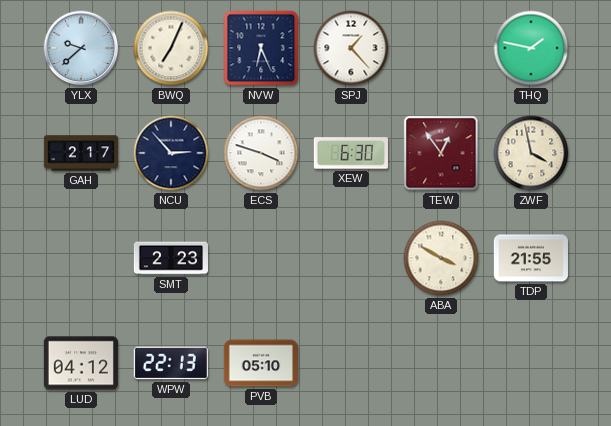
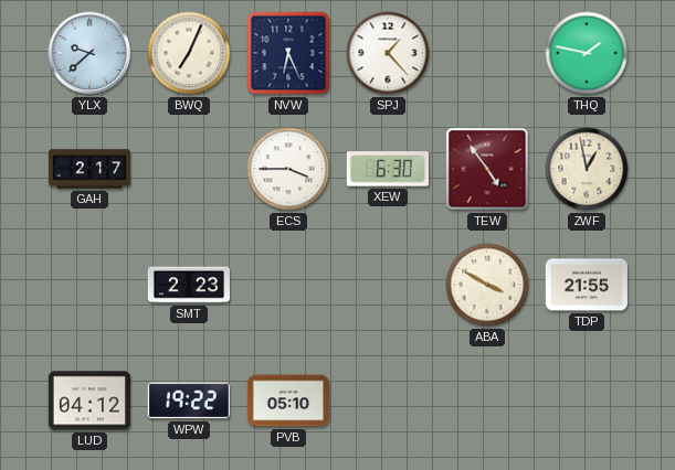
NCU: 2:53 -> none (171, 153)
ECS: 3:48 -> 3:45 (288, 169)
TEW: 12:54 -> 4:54 (487, 169)
ZWF: 3:58 -> 12:58 (587, 169)
WPW: 22:13 -> 19:22 (189, 400)
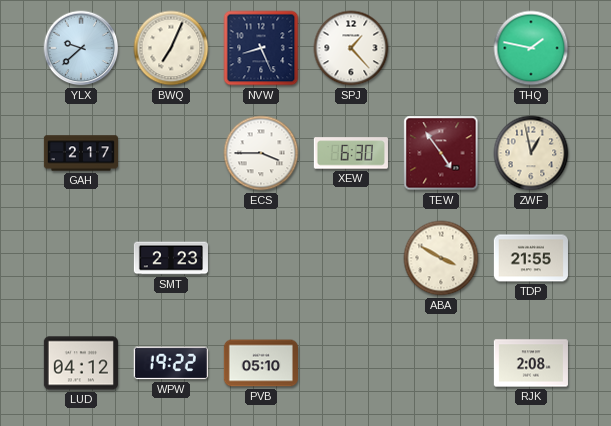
NVW: 6:26 -> 8:26 (261, 48)
RJK: none -> 2:08 (531, 363)
